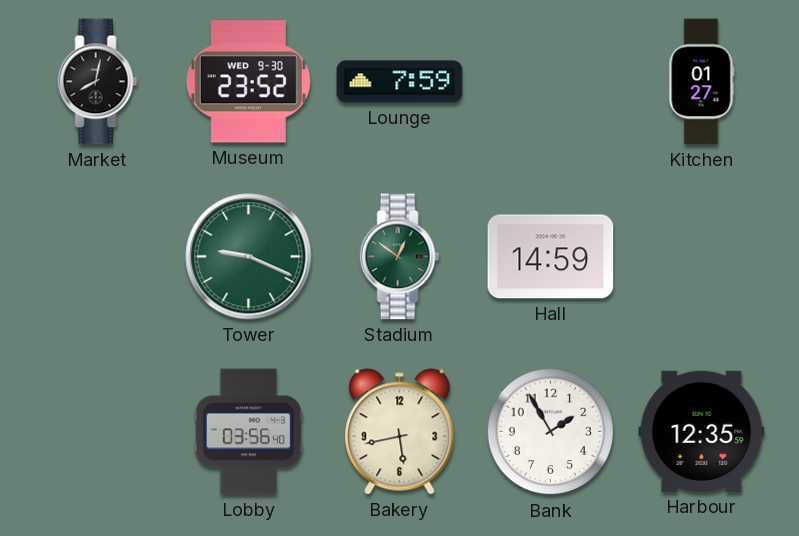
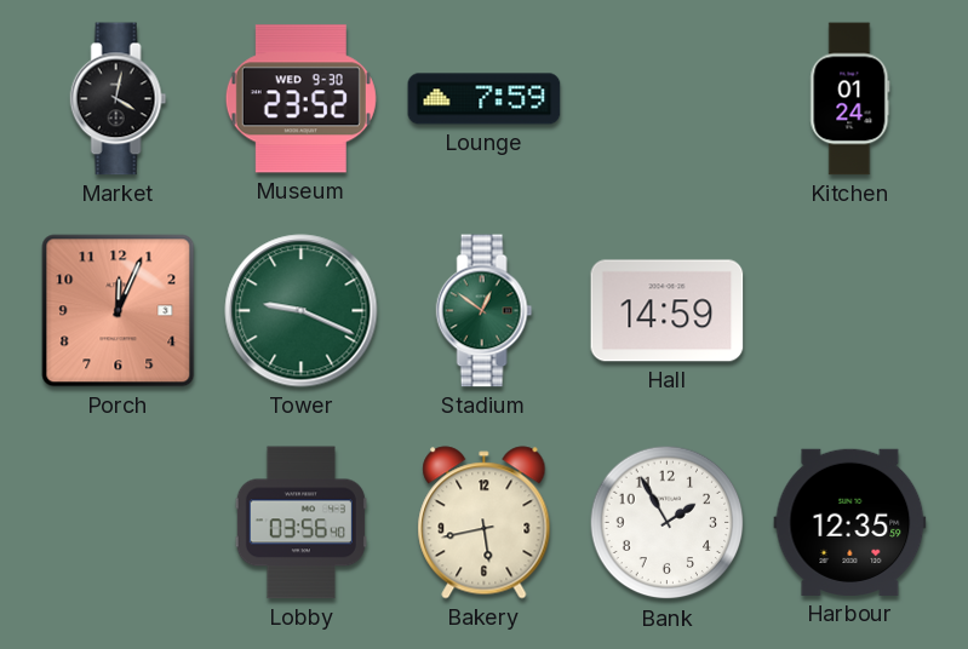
Market: 8:02 -> 4:02 (119, 99)
Kitchen: 01:27 -> 01:24 (850, 99)
Porch: none -> 12:04 (119, 311)
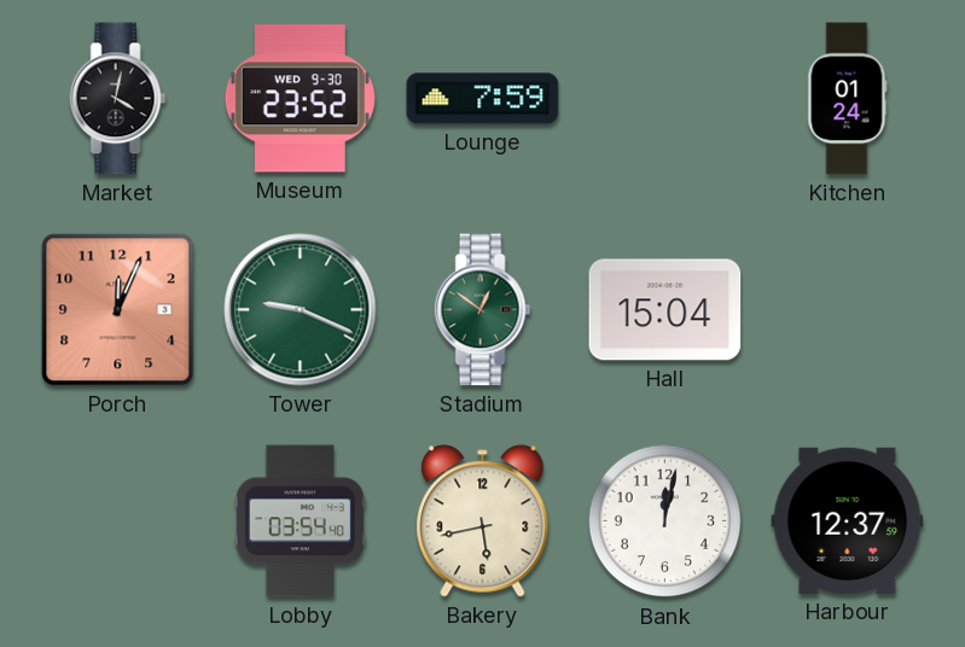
Hall: 14:59 -> 15:04 (665, 310)
Lobby: 03:56 -> 03:54 (300, 521)
Bank: 1:55 -> 12:02 (665, 521)
Harbour: 12:35 -> 12:37 (848, 520)
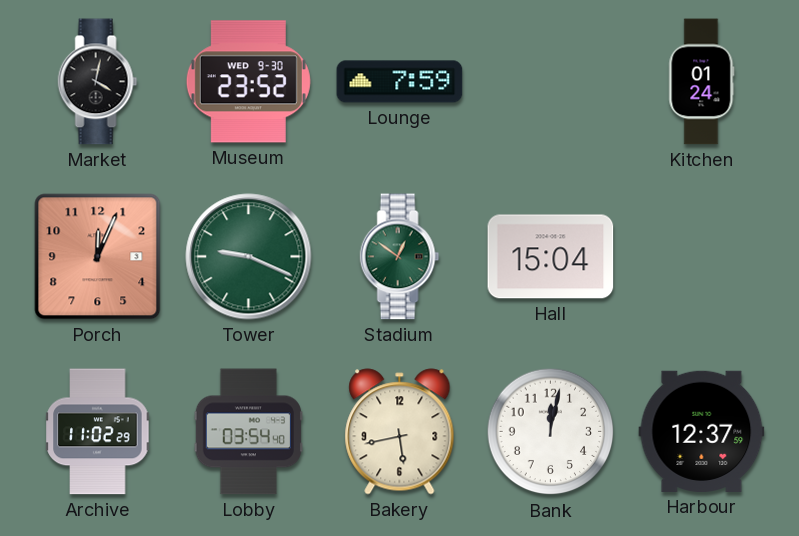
Archive: none -> 11:02 (98, 432)
